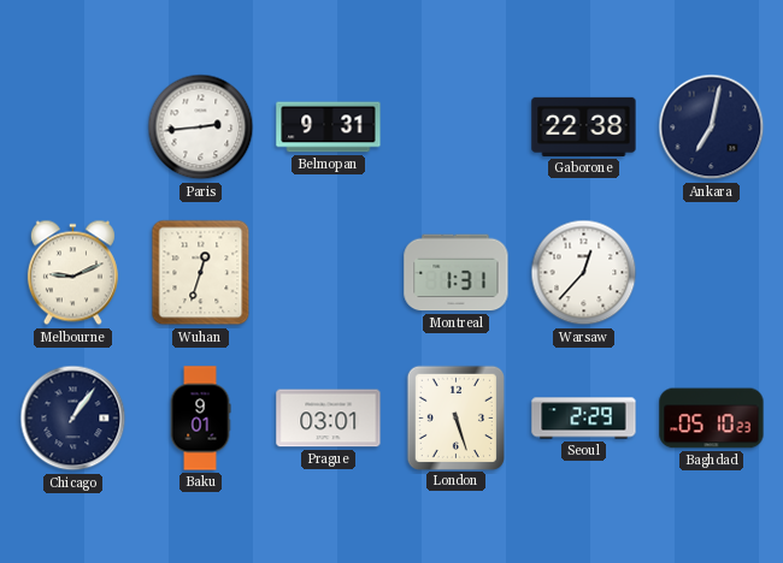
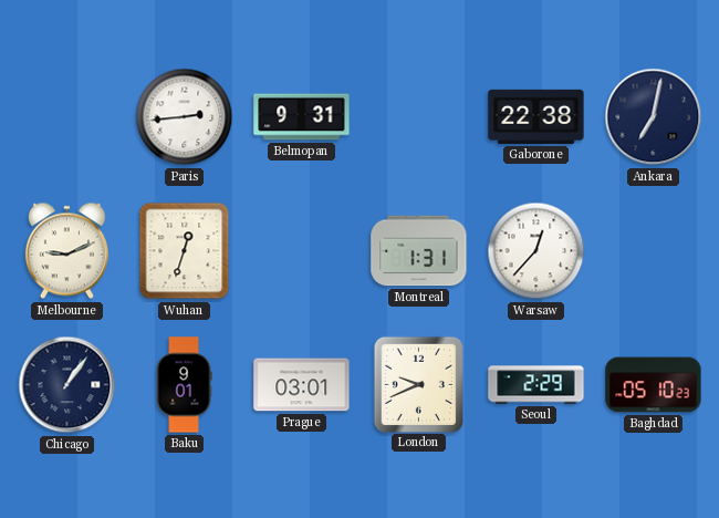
London: 5:27 -> 9:41 (418, 384)
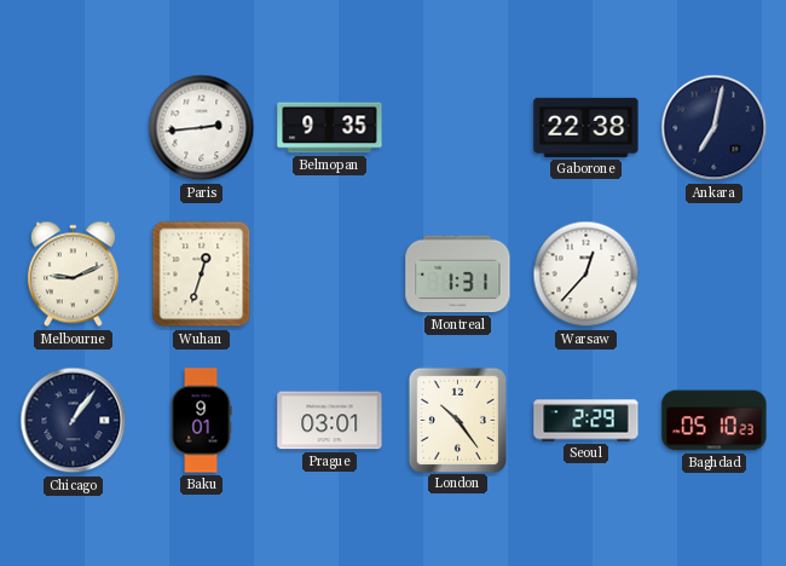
Belmopan: 9:31 -> 9:35 (330, 128)
London: 9:41 -> 10:24 (457, 420)
